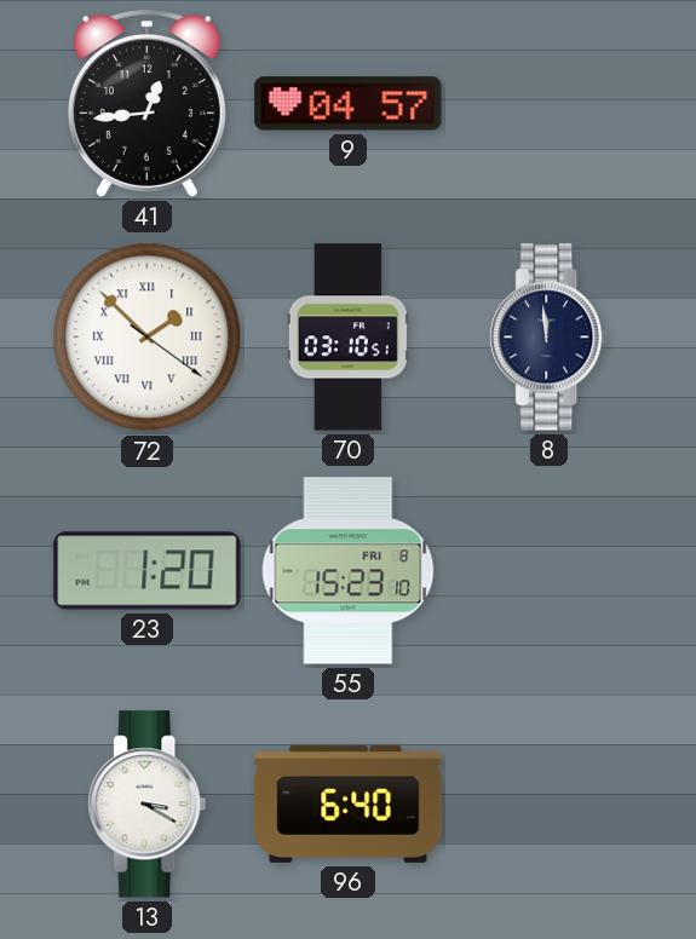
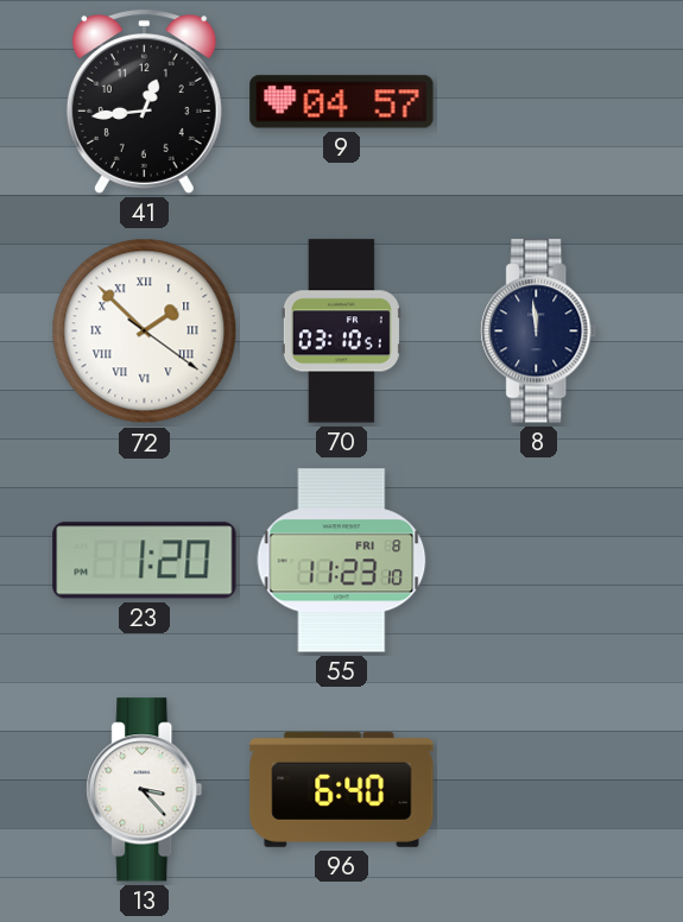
55: 15:23 -> 11:23 (342, 561)
13: 3:20 -> 3:23 (145, 790)
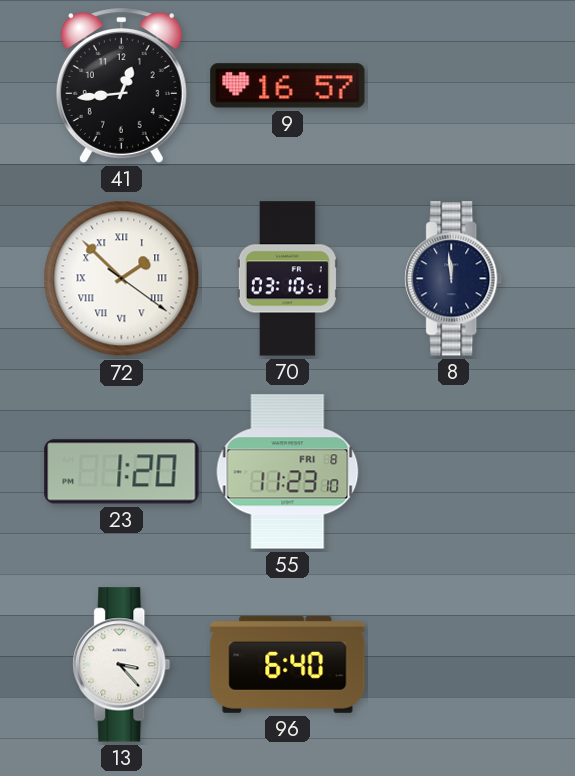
9: 04:57 -> 16:57 (288, 86)
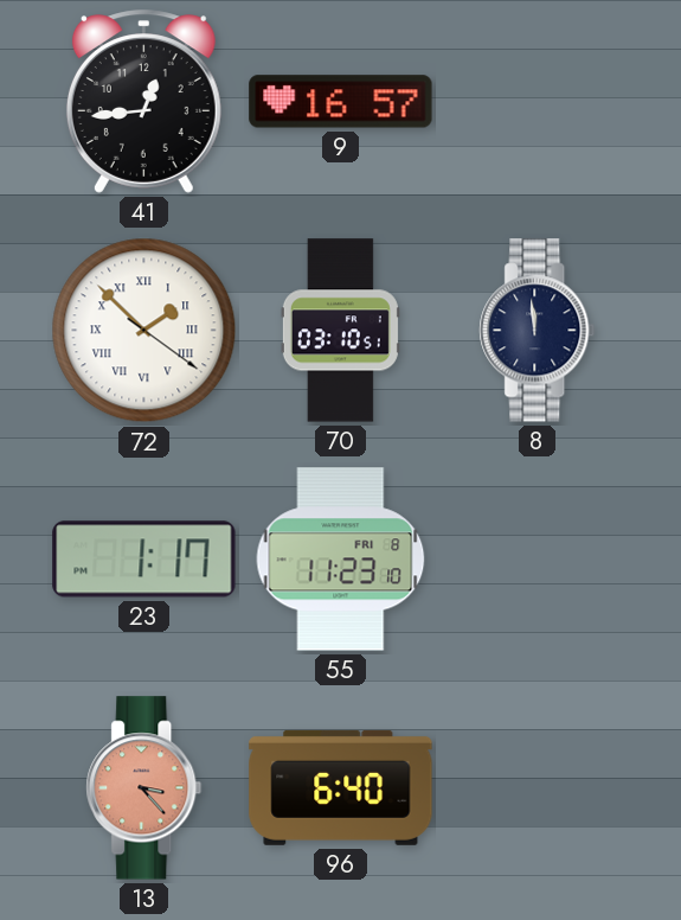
23: 1:20 -> 1:17 (144, 560)
13 dial: white -> salmon (144, 788)
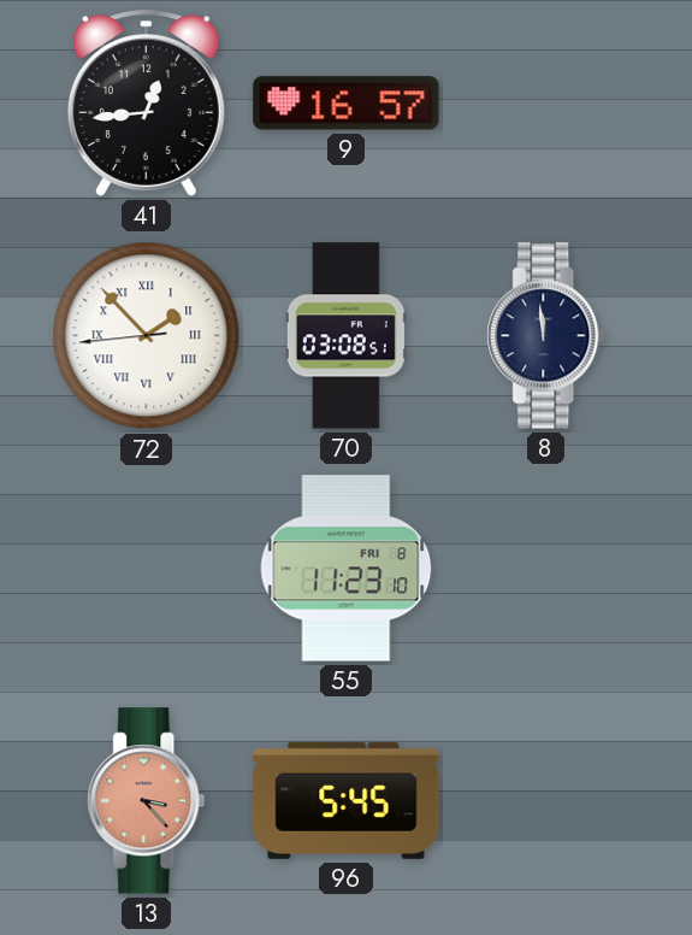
72: 1:52:21 -> 1:52:44 (147, 336)
70: 03:10 -> 03:08 (345, 336)
23: 1:17 -> none (144, 560)
96: 6:40 -> 5:45 (347, 800)
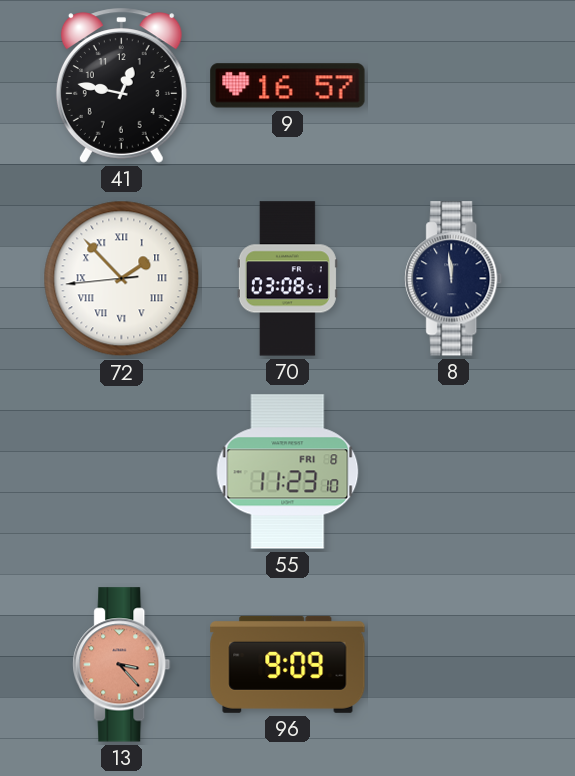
41: 12:44 -> 12:47 (121, 86)
96: 5:45 -> 9:09 (288, 664)
